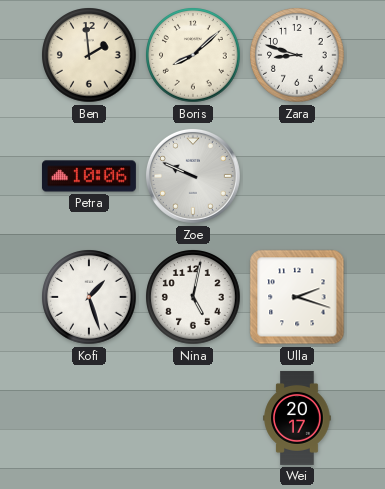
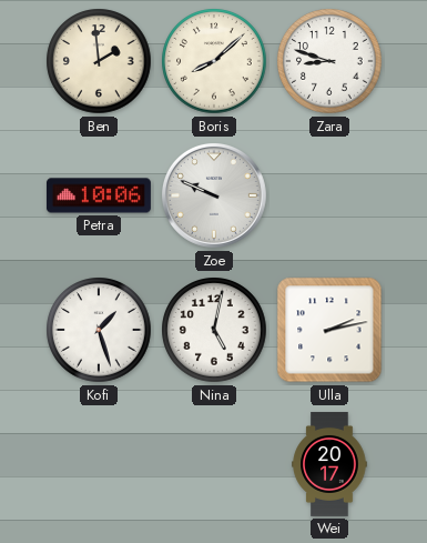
Ulla: 2:18 -> 2:13 (329, 330)
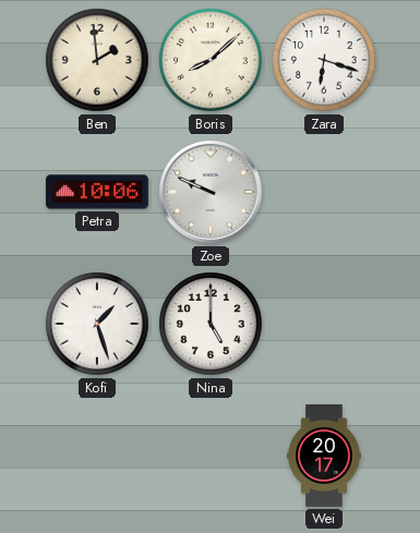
Zara: 8:48 -> 6:18 (324, 60)
Nina: 5:02 -> 5:00 (211, 324)
Ulla: 2:13 -> none (329, 330)
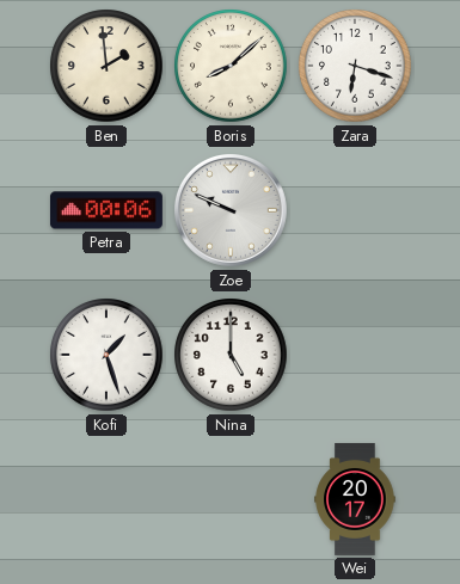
Petra: 10:06 -> 00:06 (106, 210)
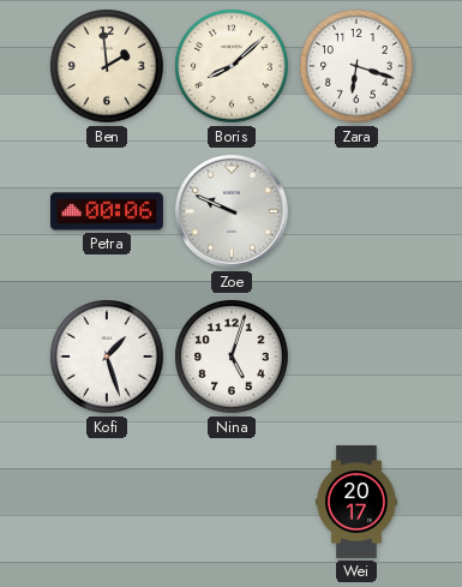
Nina: 5:00 -> 5:03 (232, 357)
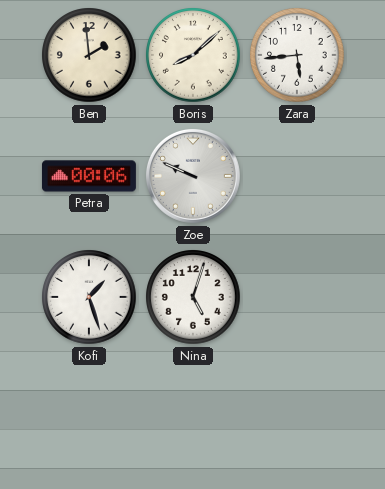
Zara: 6:18 -> 5:44 (297, 55)
Wei: 20:17 -> none (356, 502)
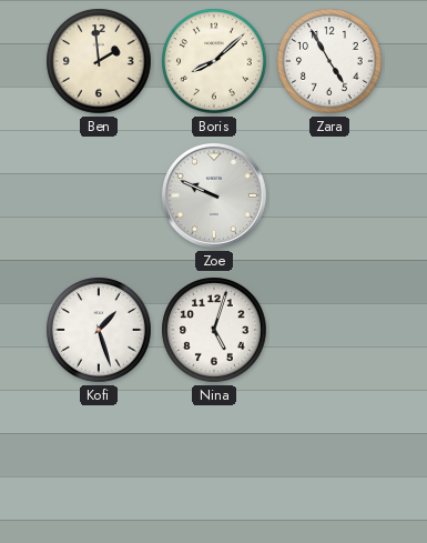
Zara: 5:44 -> 4:55 (329, 61)
Petra: 00:06 -> none (89, 176)
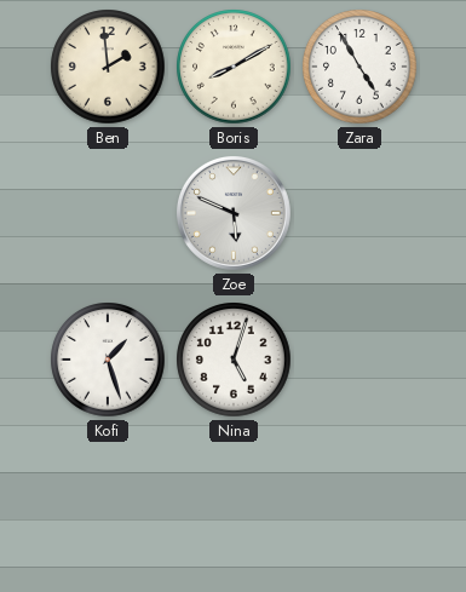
Boris: 8:08 -> 8:10 (234, 67)
Zoe: 9:49 -> 5:49 (234, 213)
